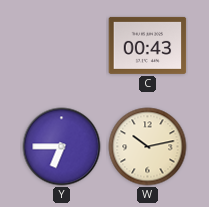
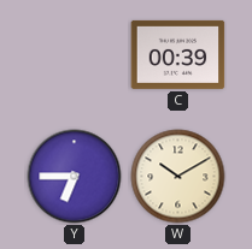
C: 00:43 -> 00:39 (178, 54)
W: 10:13 -> 10:10 (178, 177)
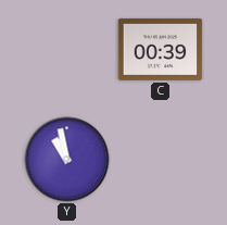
Y: 6:45 -> 10:58 (67, 160)
W: 10:10 -> none (178, 177)
